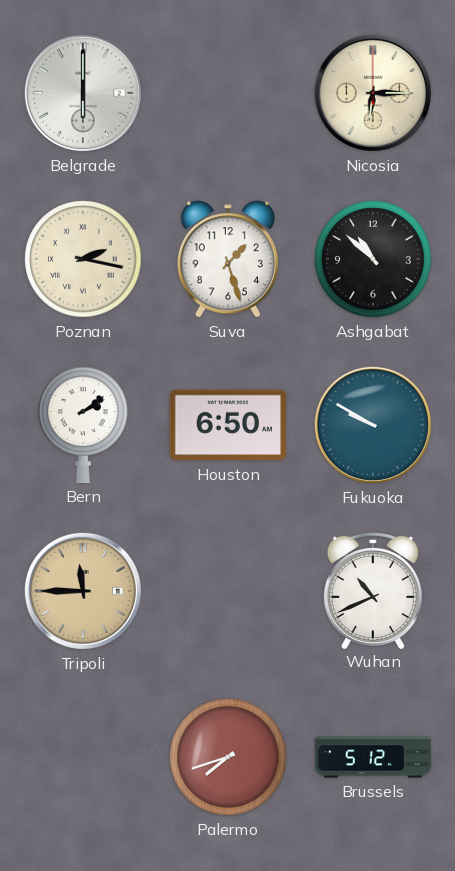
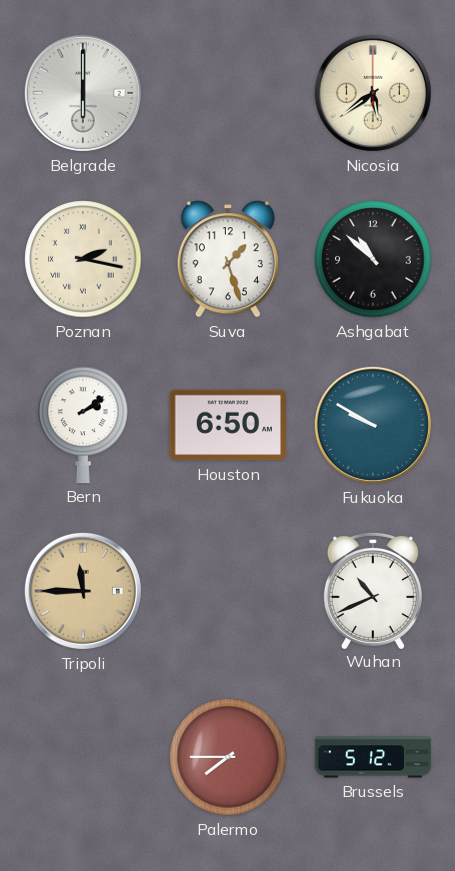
Nicosia: 6:15 -> 5:39 (373, 93)
Palermo: 7:42 -> 7:45 (228, 757)
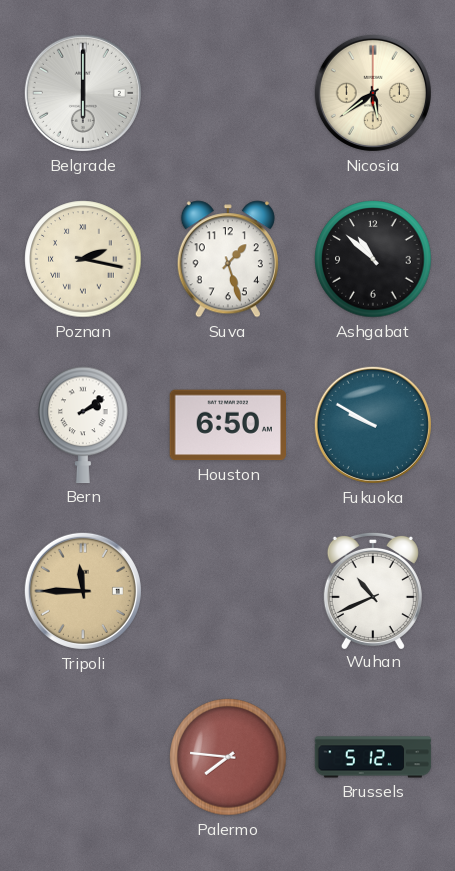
Palermo: 7:45 -> 7:46 (228, 757)
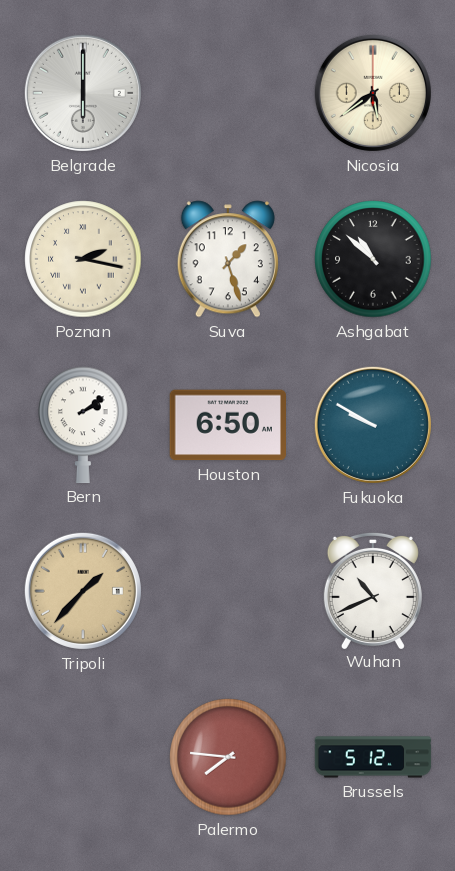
Tripoli: 11:45 -> 1:37 (83, 591)
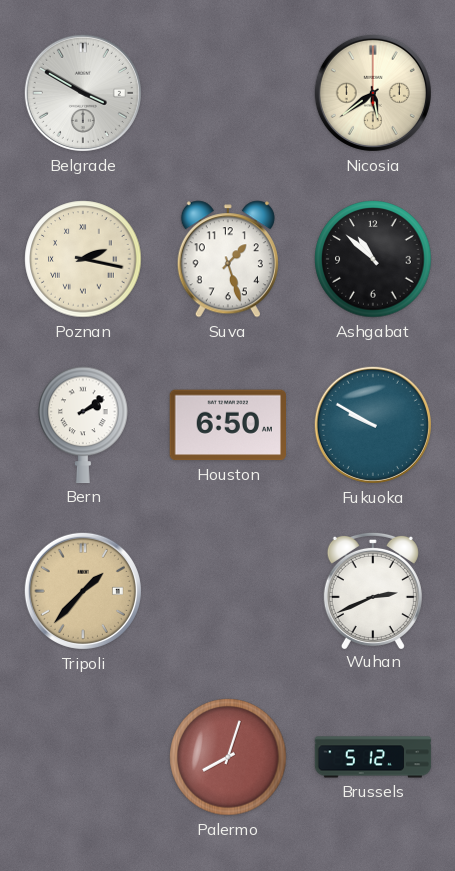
Belgrade: 6:00 -> 3:50 (83, 93)
Wuhan: 10:41 -> 2:41 (373, 590)
Palermo: 7:46 -> 8:03 (228, 757)
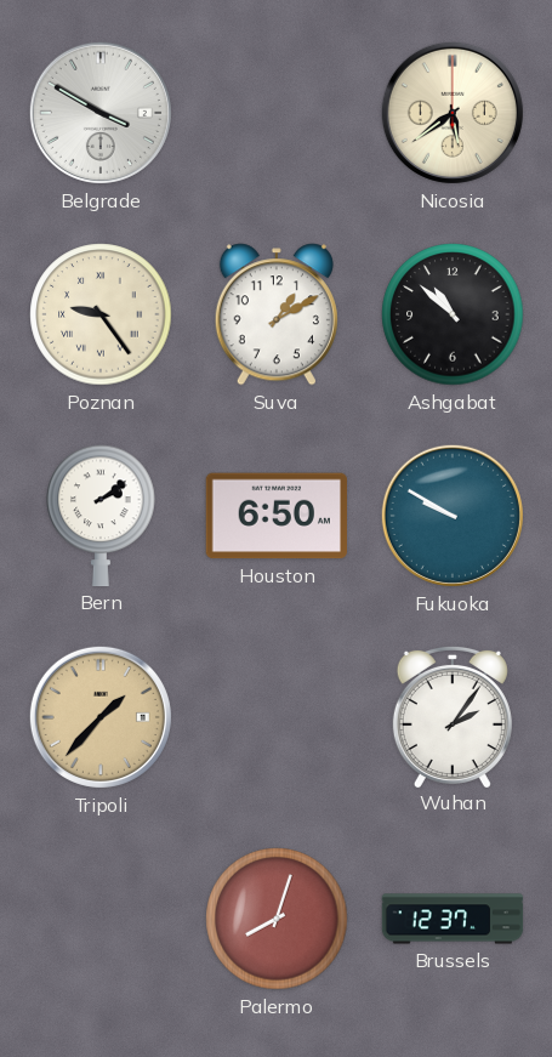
Poznan: 2:17 -> 9:24 (101, 314)
Suva: 1:27 -> 1:10 (277, 314)
Wuhan: 2:41 -> 2:06 (453, 716)
Brussels: 5:12 -> 12:37 (453, 919)
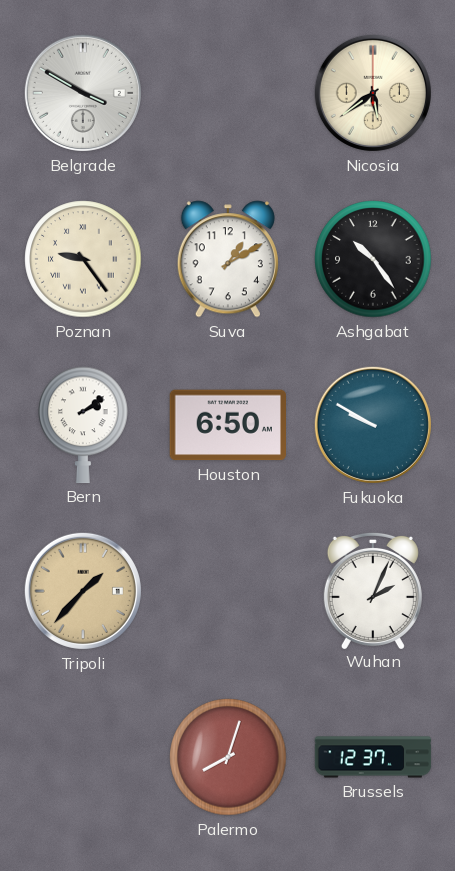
Ashgabat: 10:52 -> 10:24 (373, 259)
Wuhan: 2:06 -> 2:04 (373, 590)
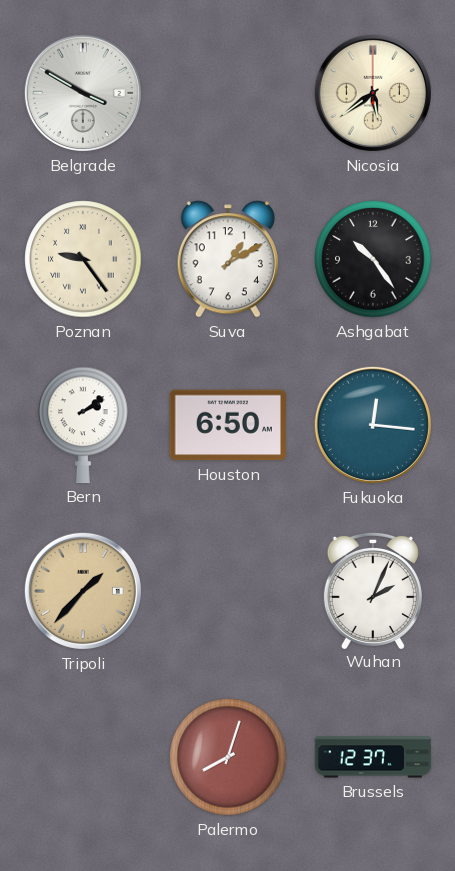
Fukuoka: 9:50 -> 12:16 (373, 425)
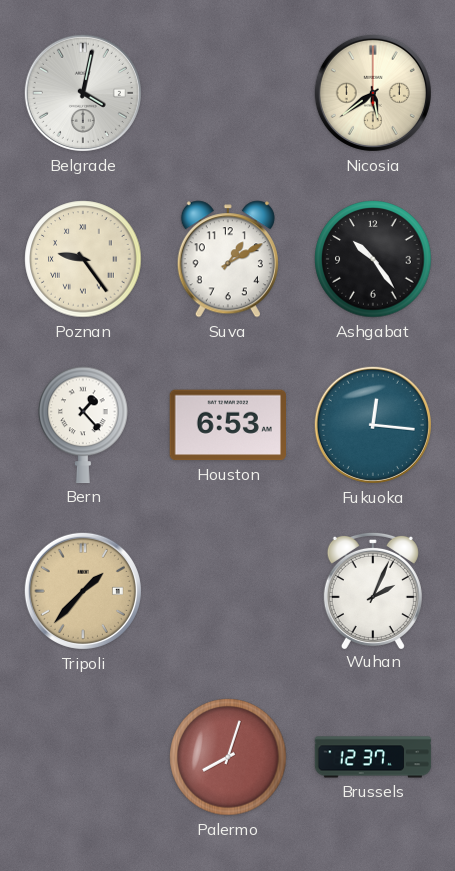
Belgrade: 3:50 -> 4:02 (83, 93)
Bern: 2:09 -> 1:23 (83, 425)
Houston: 6:50 -> 6:53 (227, 425)
